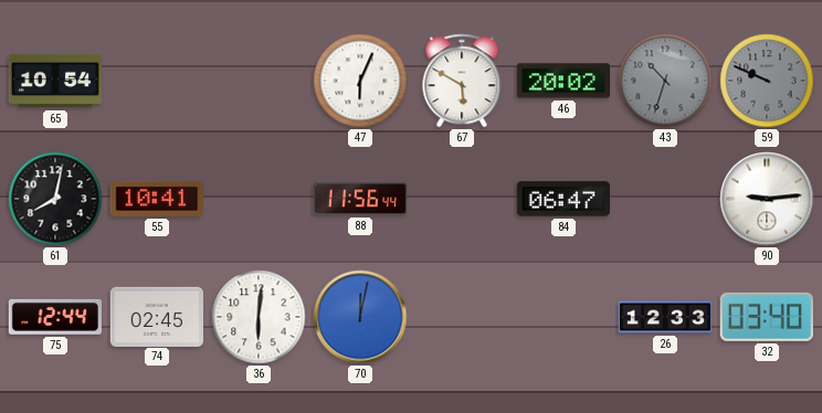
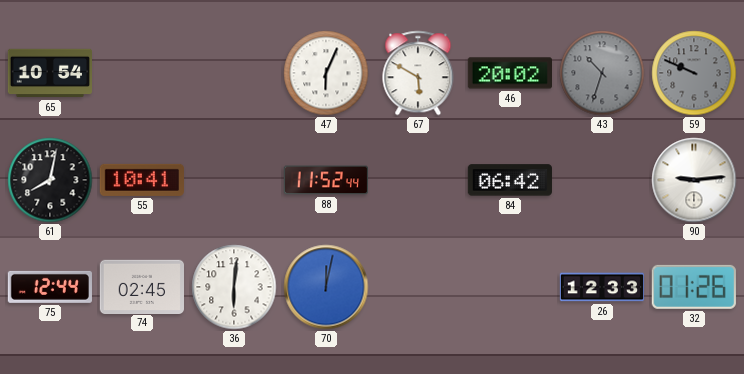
88: 11:56 -> 11:52 (325, 180)
84: 06:47 -> 06:42 (510, 180)
32: 03:40 -> 01:26 (694, 287)
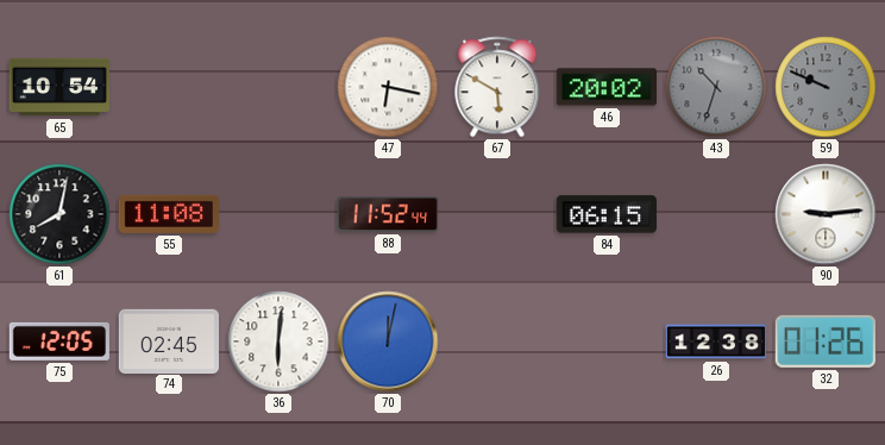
47: 6:04 -> 6:17 (388, 87)
55: 10:41 -> 11:08 (169, 214)
84: 06:42 -> 06:15 (607, 214)
75: 12:44 -> 12:05 (59, 341)
26: 12:33 -> 12:38 (715, 341)
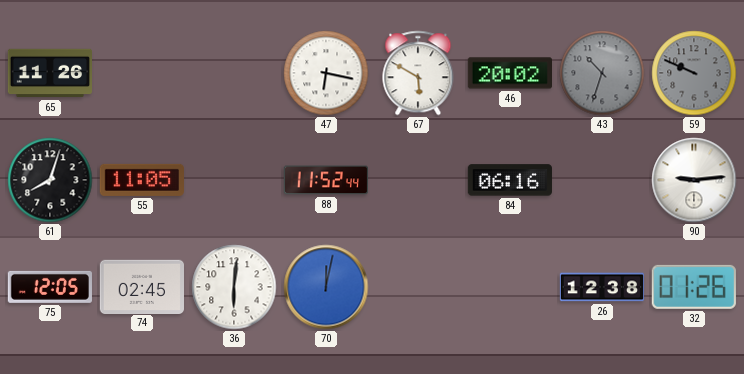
65: 10:54 -> 11:26 (49, 73)
61: 8:02 -> 8:03 (50, 180)
55: 11:08 -> 11:05 (142, 180)
84: 06:15 -> 06:16 (510, 180)
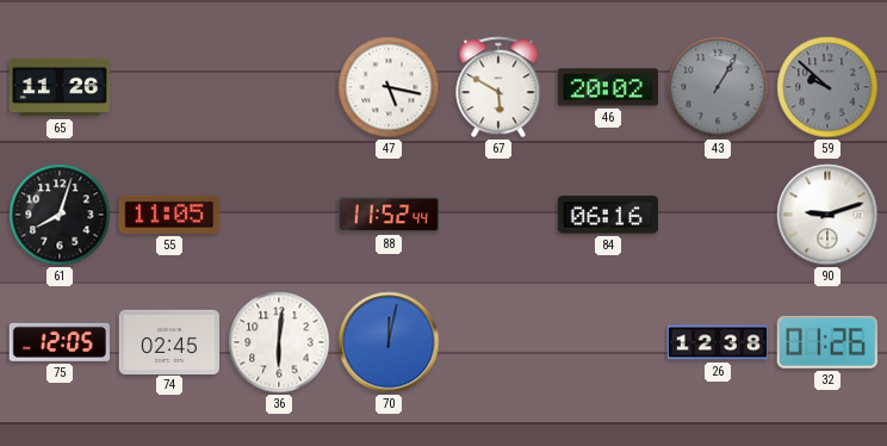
47: 6:17 -> 5:17 (389, 87)
43: 10:33 -> 1:05 (718, 87)
59: 9:49 -> 9:52 (827, 87)
90: 9:14 -> 9:12 (827, 215)
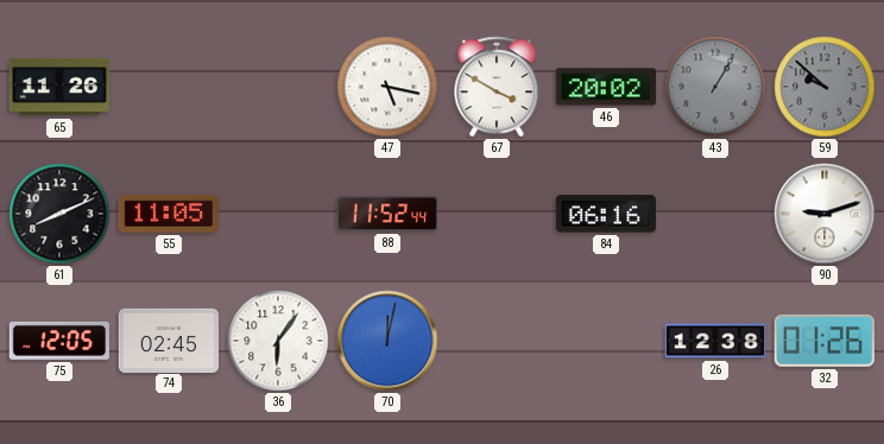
67: 5:50 -> 3:50 (497, 87)
61: 8:03 -> 8:11 (59, 214)
36: 6:01 -> 6:06 (278, 341)
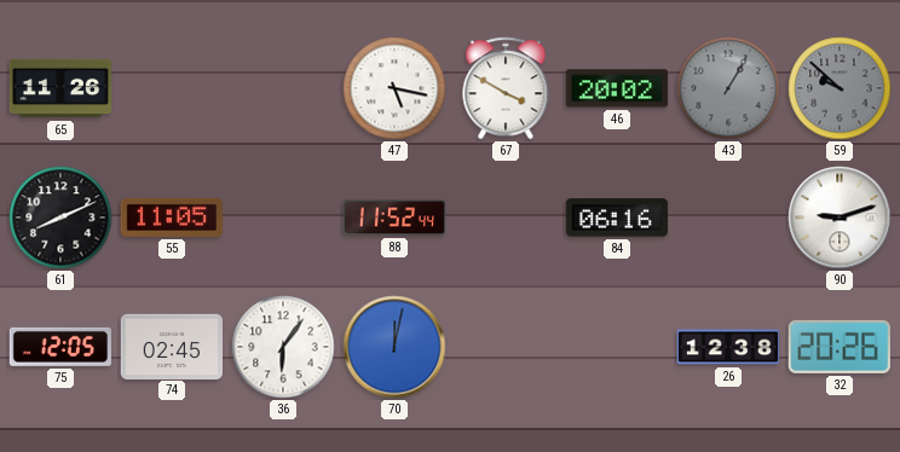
32: 01:26 -> 20:26 (840, 347)
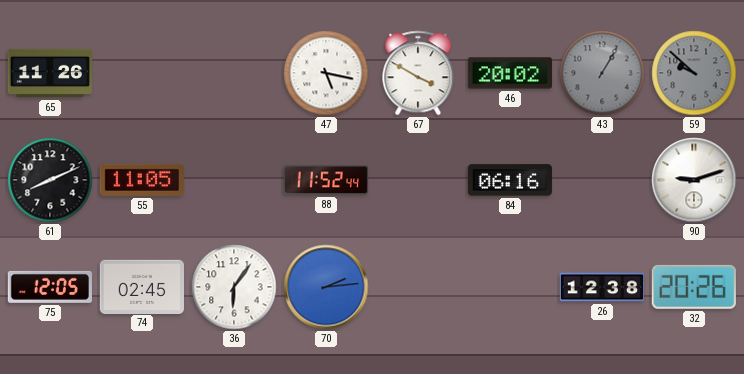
70: 12:02 -> 2:14 (326, 287)
